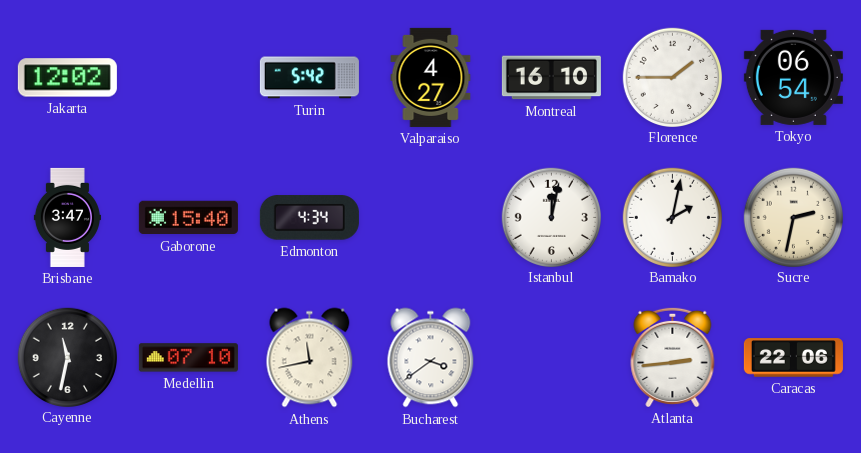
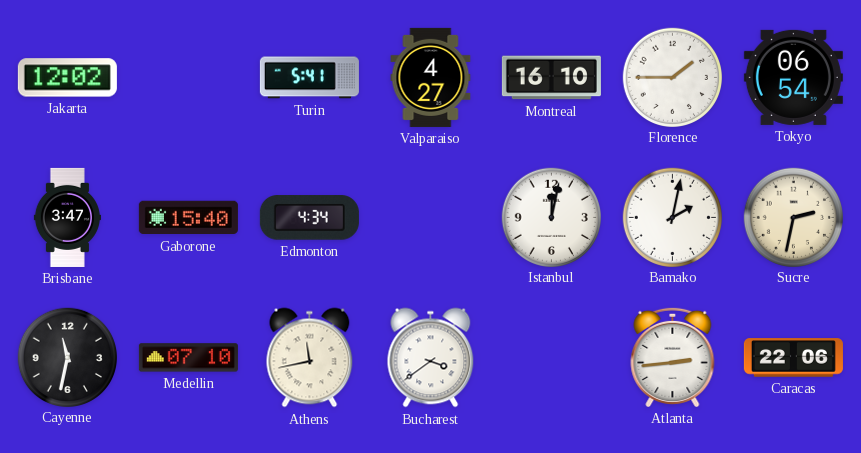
Turin: 5:42 -> 5:41 (309, 78)
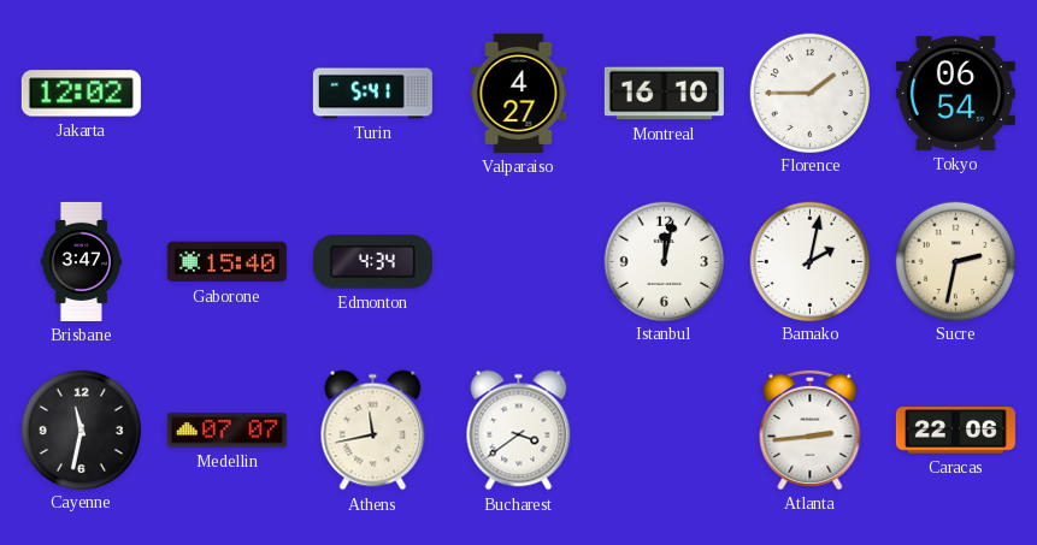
Medellin: 07:10 -> 07:07 (226, 431)
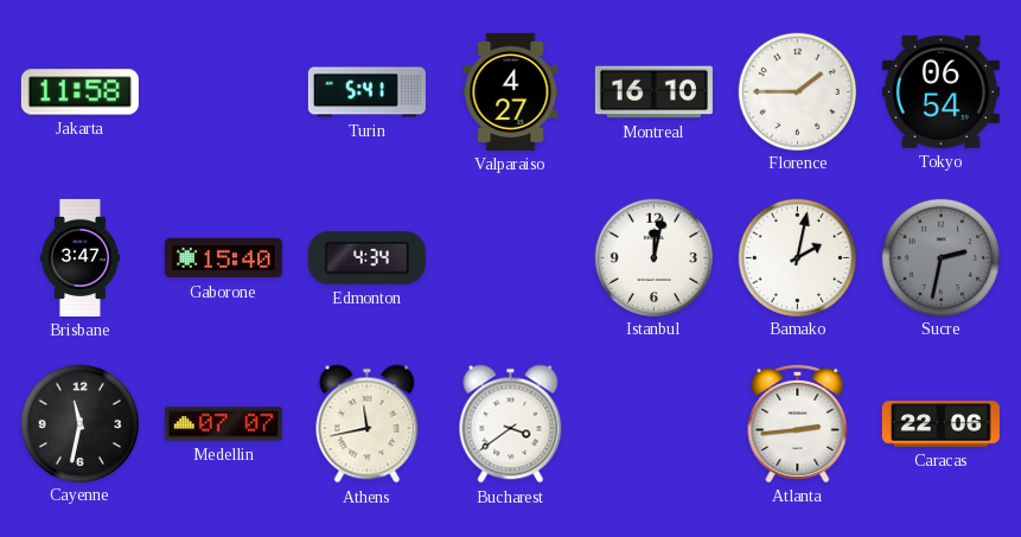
Jakarta: 12:02 -> 11:58 (79, 92)
Sucre dial: cream -> grey (940, 257)
